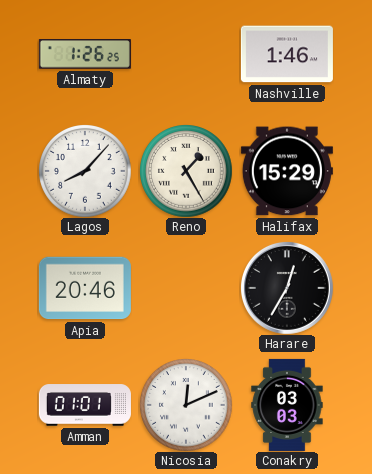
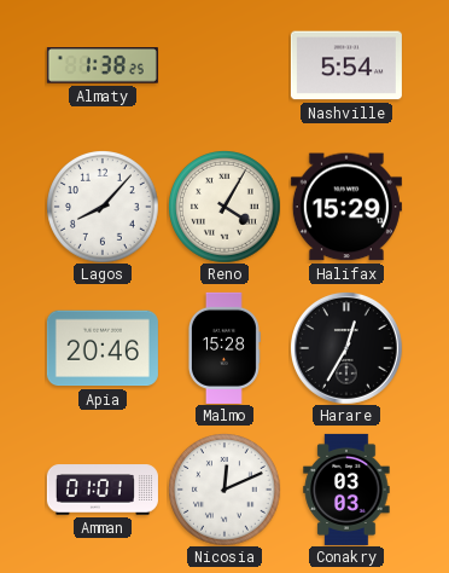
Almaty: 1:26 -> 1:38 (103, 65)
Nashville: 1:46 -> 5:54 (346, 65)
Reno: 1:25 -> 4:05 (224, 207)
Malmo: none -> 15:28 (223, 348)
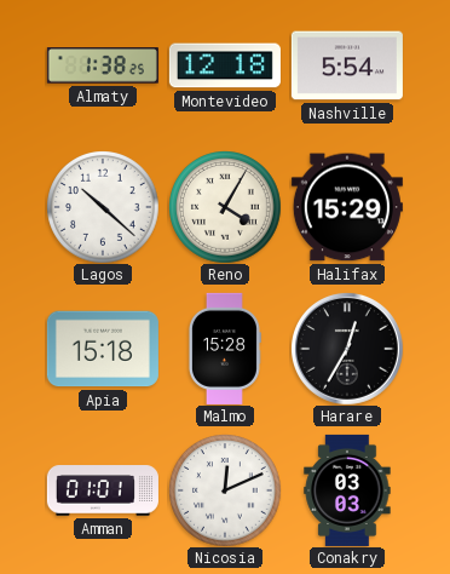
Montevideo: none -> 12:18 (225, 65)
Lagos: 8:07 -> 10:22 (103, 207)
Apia: 20:46 -> 15:18 (103, 349)
